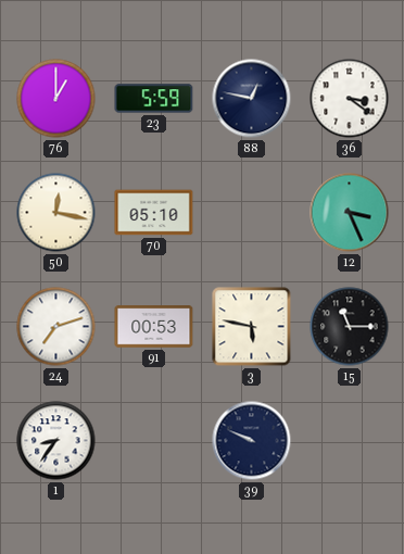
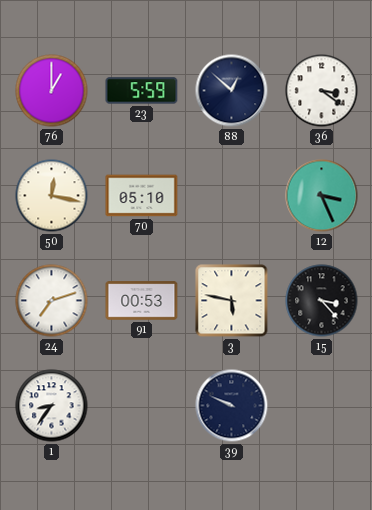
88: 12:47 -> 12:52 (232, 91)
15: 11:15 -> 3:23 (322, 301)
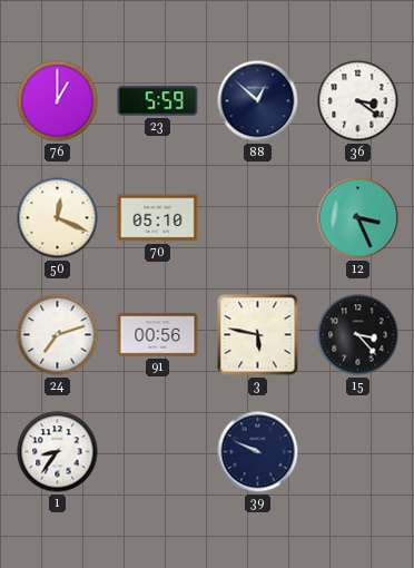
50: 12:17 -> 12:19 (58, 218)
91: 00:53 -> 00:56 (158, 335)
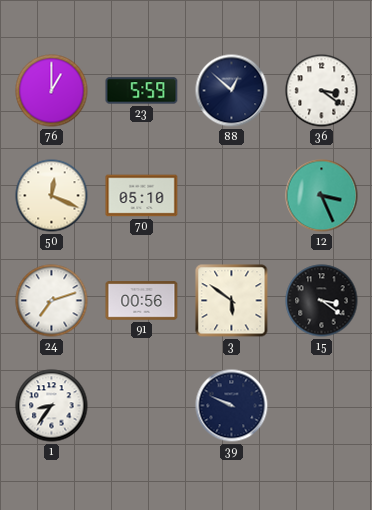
3: 5:47 -> 5:51 (232, 301)
15: 3:23 -> 3:21 (322, 301)
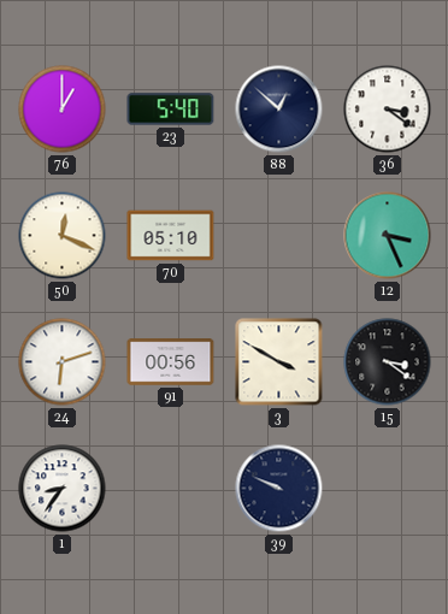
23: 5:59 -> 5:40 (171, 110)
24: 7:12 -> 6:12 (63, 362)
3: 5:51 -> 3:50 (279, 362)
